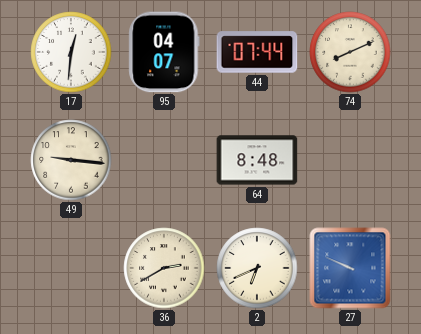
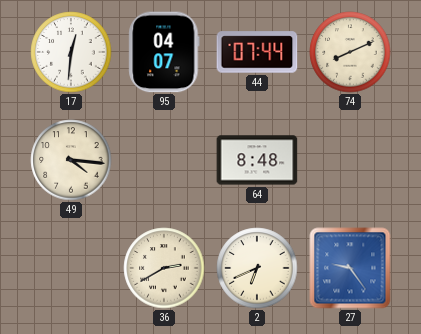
49: 9:16 -> 4:16 (71, 160)
27: 9:49 -> 9:24 (350, 268)
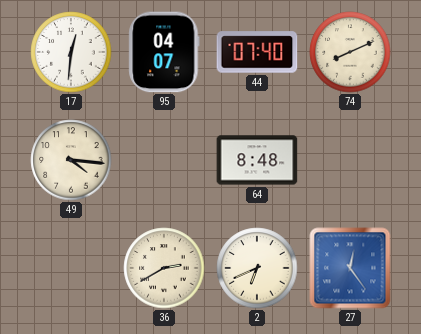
44: 07:44 -> 07:40 (257, 52)
27: 9:24 -> 12:24 (350, 268)
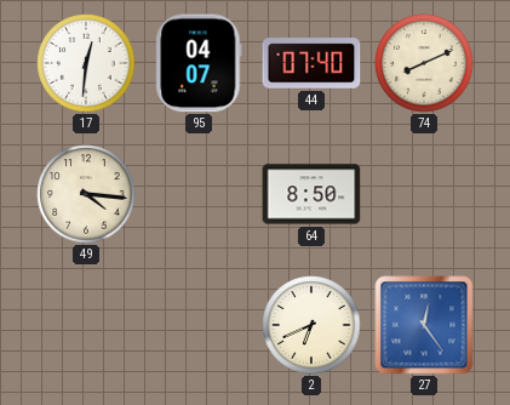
64: 8:48 -> 8:50 (311, 194)
36: 2:40 -> none (164, 268)
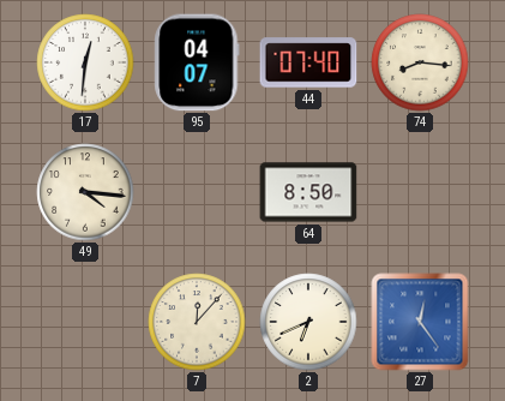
74: 8:11 -> 8:16 (420, 62)
7: none -> 12:07 (197, 322)
